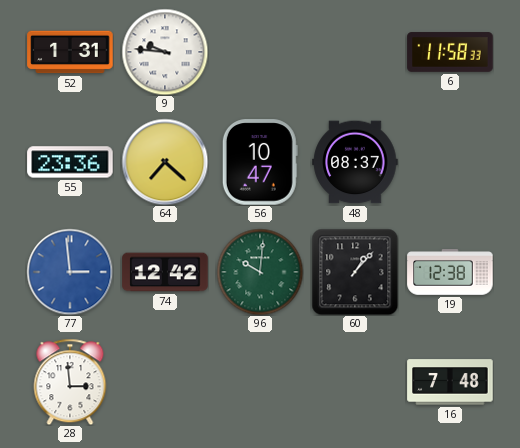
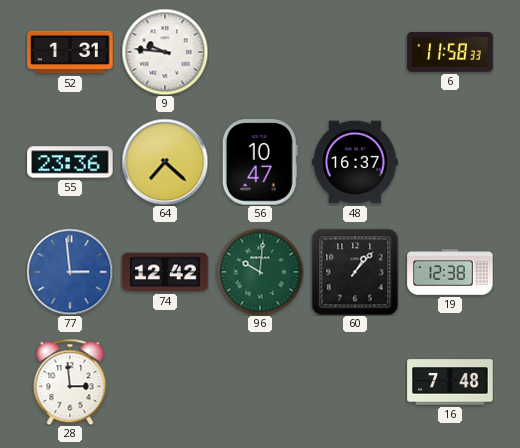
48: 08:37 -> 16:37 (355, 162)
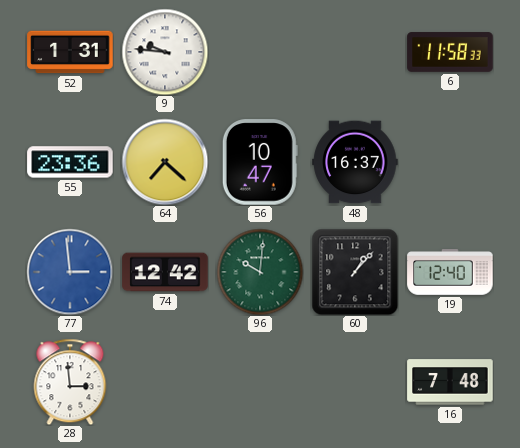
19: 12:38 -> 12:40 (450, 273)
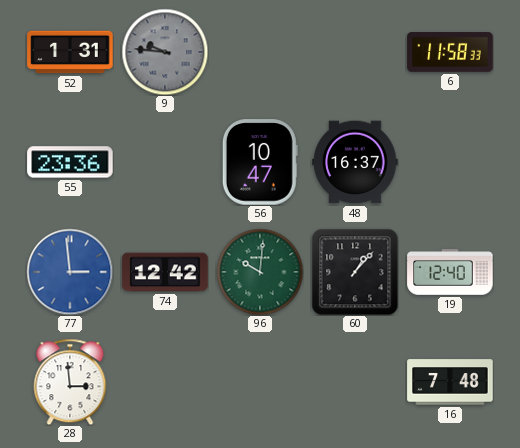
9 dial: white -> grey (165, 52)
64: 7:22 -> none (165, 162)
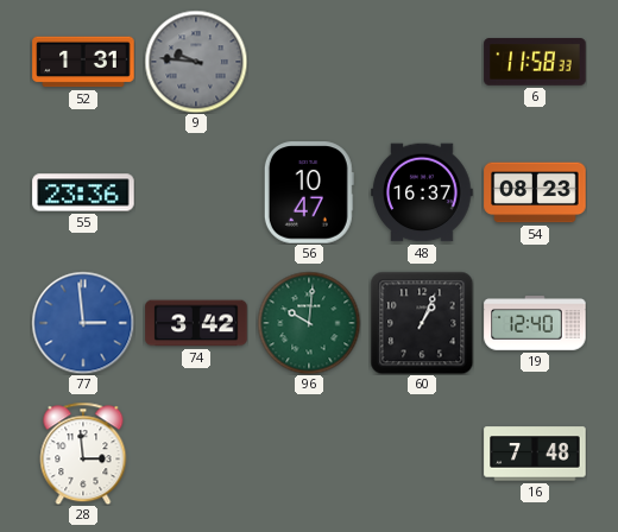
54: none -> 08:23 (535, 192)
74: 12:42 -> 3:42 (196, 323)
60: 1:07 -> 1:04 (422, 323)
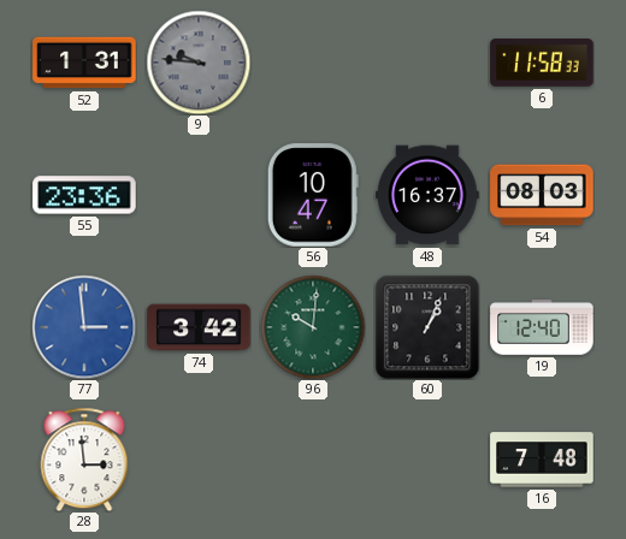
54: 08:23 -> 08:03 (542, 195)
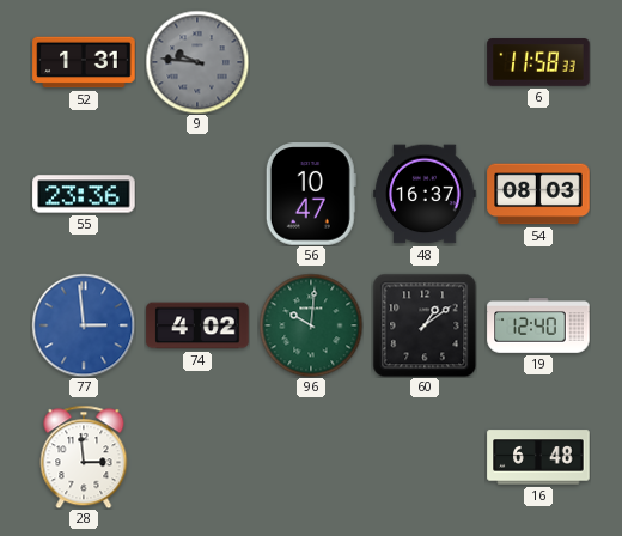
74: 3:42 -> 4:02 (197, 325)
60: 1:04 -> 1:09 (425, 325)
16: 7:48 -> 6:48 (538, 457)
